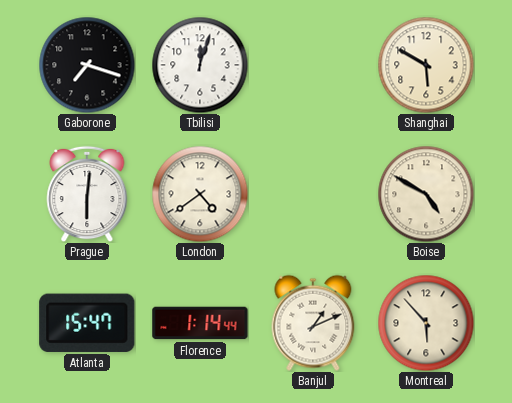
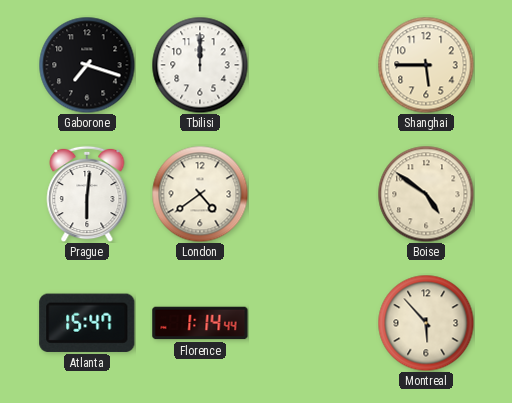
Tbilisi: 12:03 -> 12:00 (200, 65)
Shanghai: 5:50 -> 5:45 (426, 65)
Boise: 4:50 -> 4:51 (426, 194)
Banjul: 1:11 -> none (313, 323)
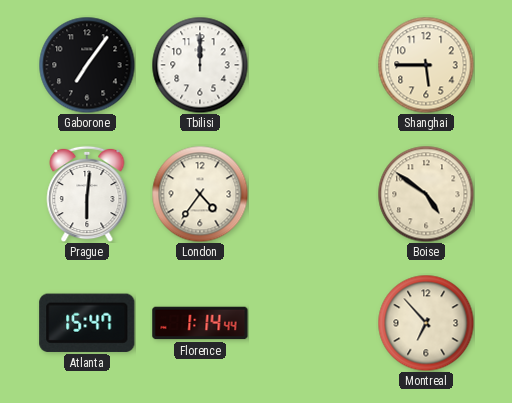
Gaborone: 7:18 -> 7:06 (87, 65)
London: 4:39 -> 4:36 (200, 194)
Montreal: 5:53 -> 6:53 (426, 323)
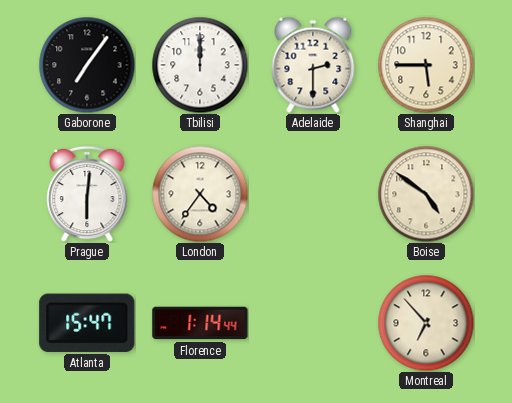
Adelaide: none -> 2:30 (313, 65)
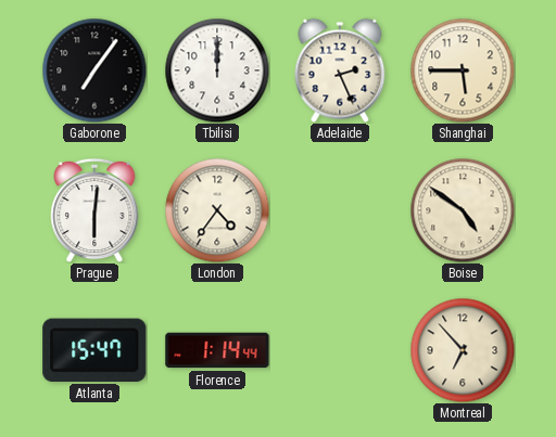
Adelaide: 2:30 -> 2:26 (340, 70)
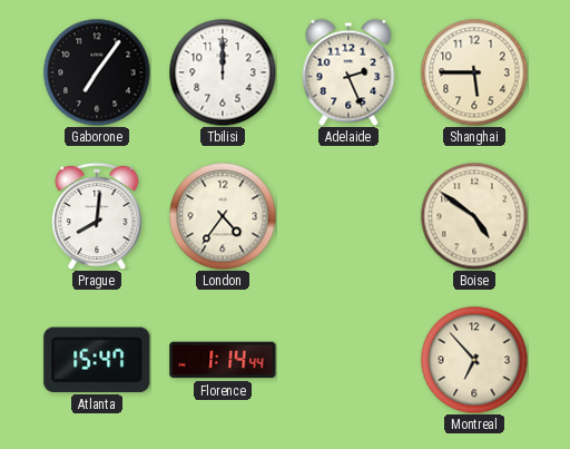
Prague: 6:01 -> 8:01 (97, 216)
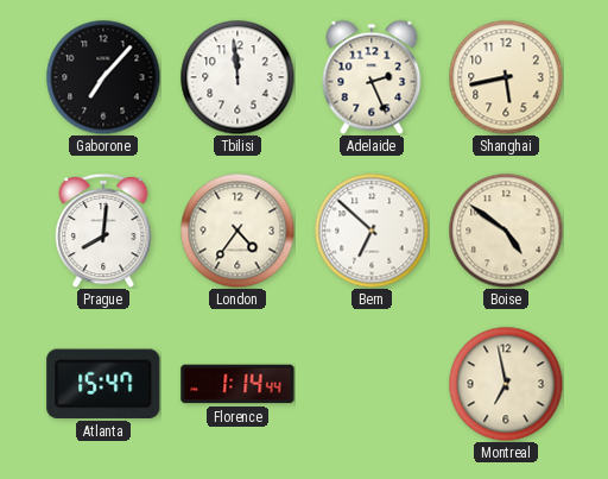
Gaborone: 7:06 -> 7:07 (103, 77)
Tbilisi: 12:00 -> 11:59 (237, 77)
Shanghai: 5:45 -> 5:43 (506, 77)
Bern: none -> 6:52 (372, 231)
Montreal: 6:53 -> 6:58 (506, 384)
